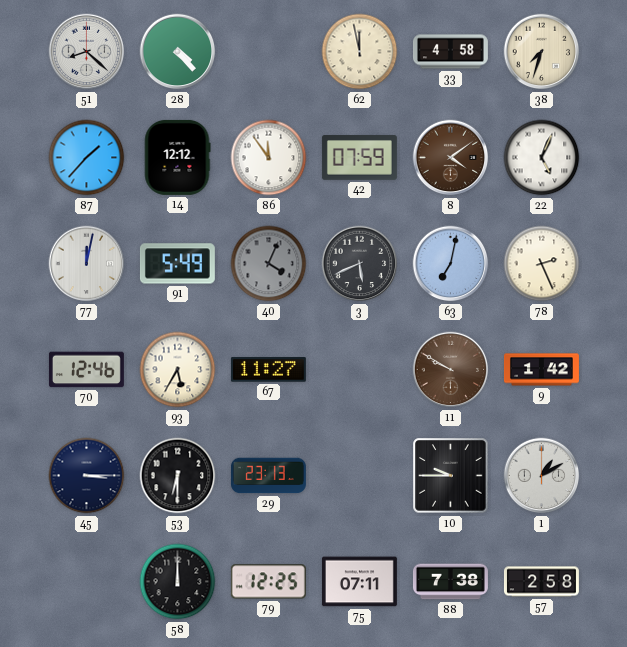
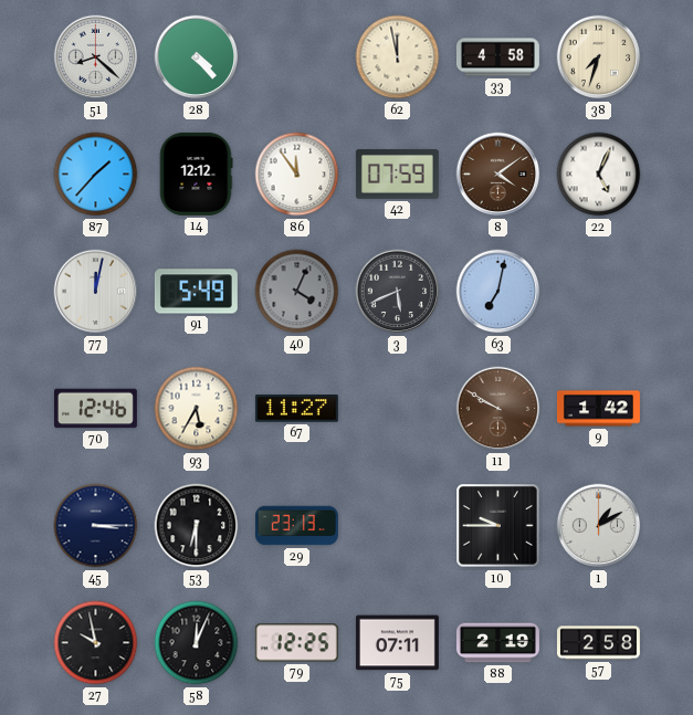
78: 2:26 -> none (542, 264)
27: none -> 9:58 (96, 643)
58: 12:00 -> 12:04 (197, 643)
88: 7:38 -> 2:19 (497, 643)
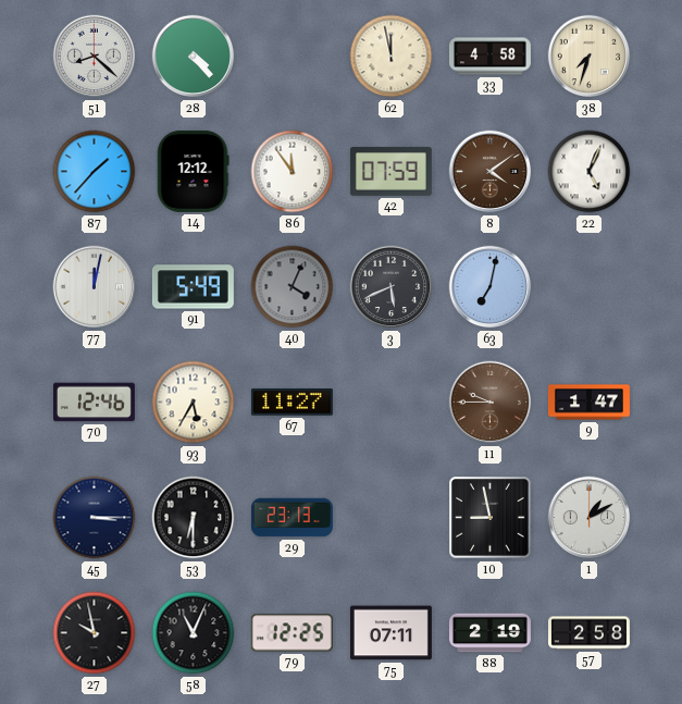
11: 9:50 -> 9:45 (491, 403)
9: 1:42 -> 1:47 (588, 403)
10: 9:45 -> 8:58 (491, 518)
58: 12:04 -> 11:04 (194, 633)
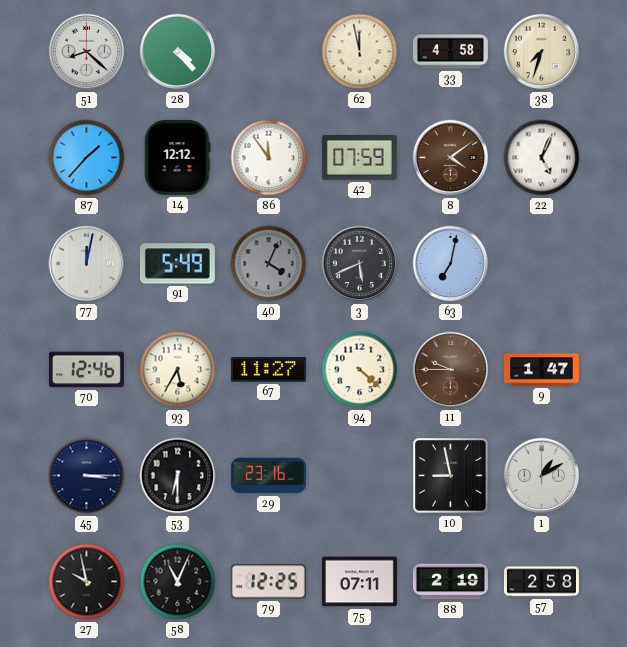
94: none -> 4:22 (360, 370)
29: 23:13 -> 23:16 (268, 476)
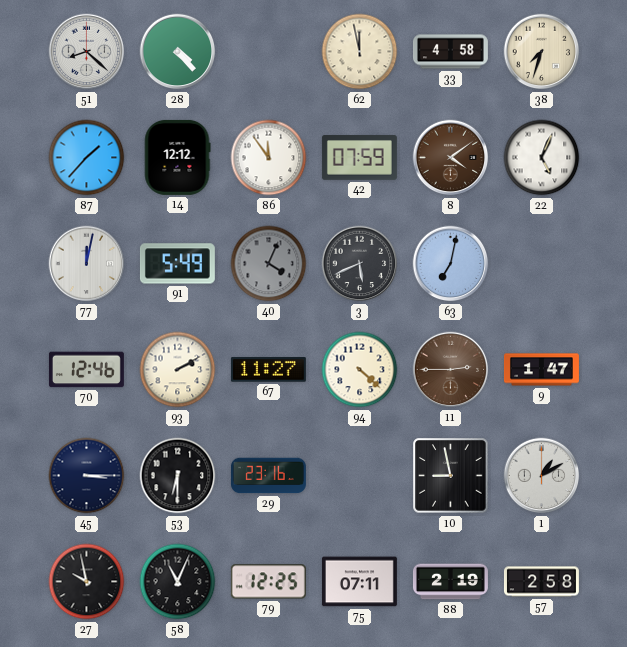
93: 5:35 -> 2:10 (178, 370)
11: 9:45 -> 2:45 (451, 370)
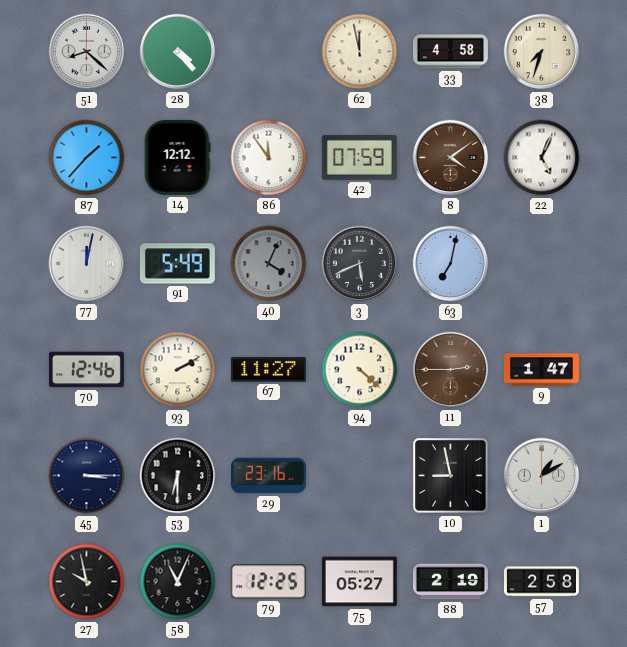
75: 07:11 -> 05:27 (359, 582)
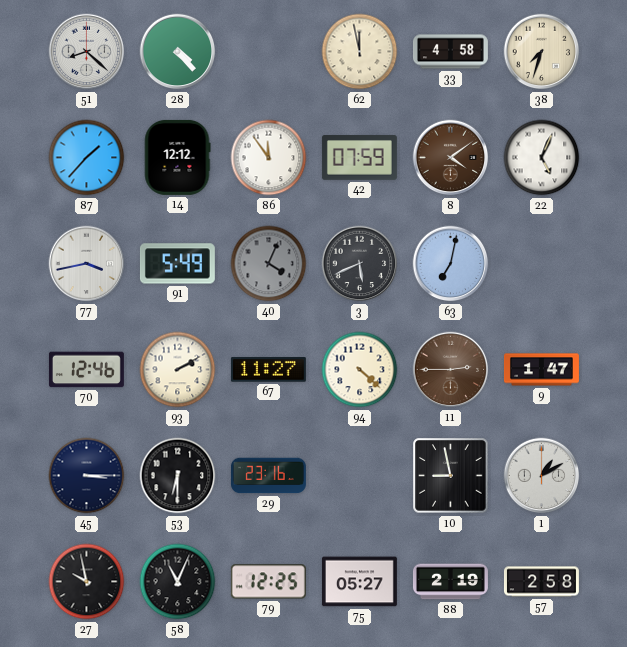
77: 12:02 -> 3:43 (87, 264)
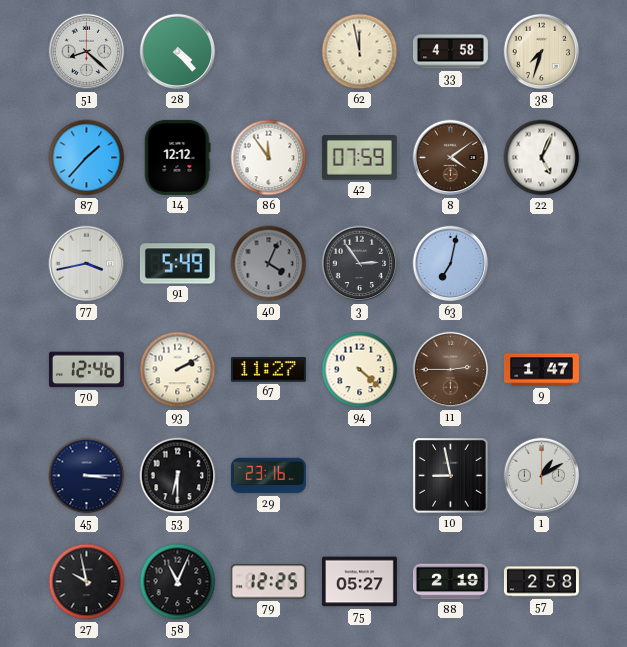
3: 5:41 -> 2:54 (360, 264)
